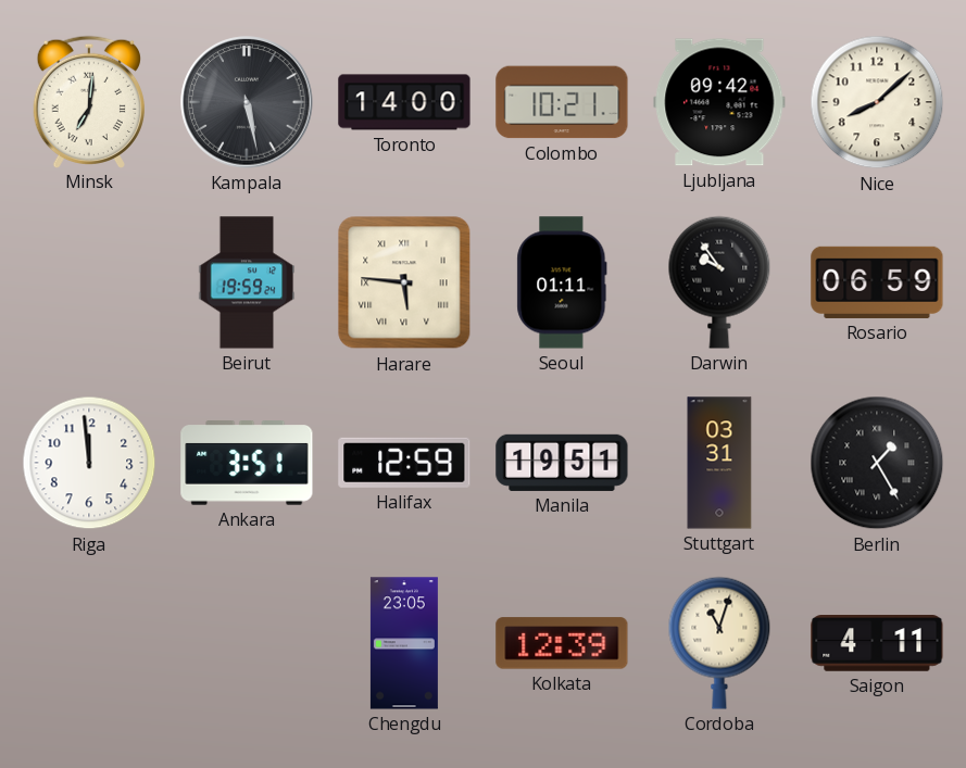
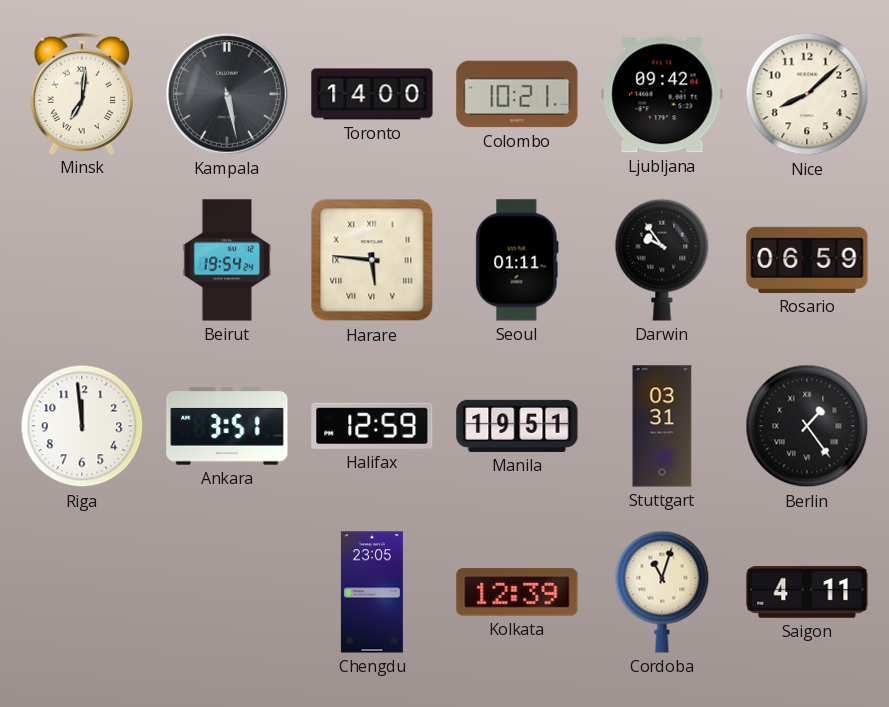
Beirut: 19:59 -> 19:54 (227, 260)
Berlin: 1:25 -> 1:24 (807, 426)
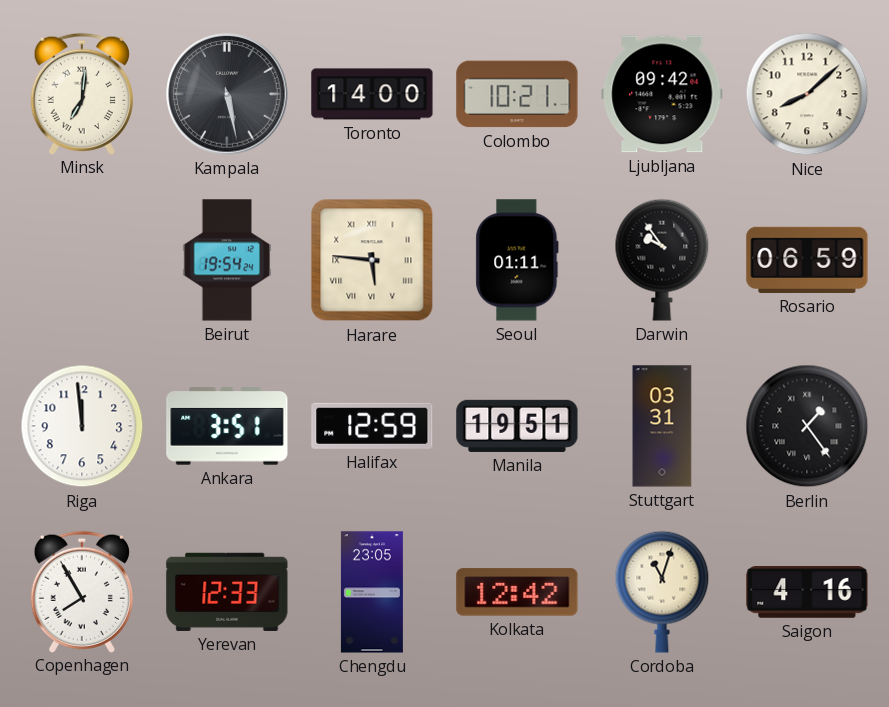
Copenhagen: none -> 7:55 (81, 591)
Yerevan: none -> 12:33 (227, 592)
Kolkata: 12:39 -> 12:42 (517, 592)
Saigon: 4:11 -> 4:16 (807, 593)
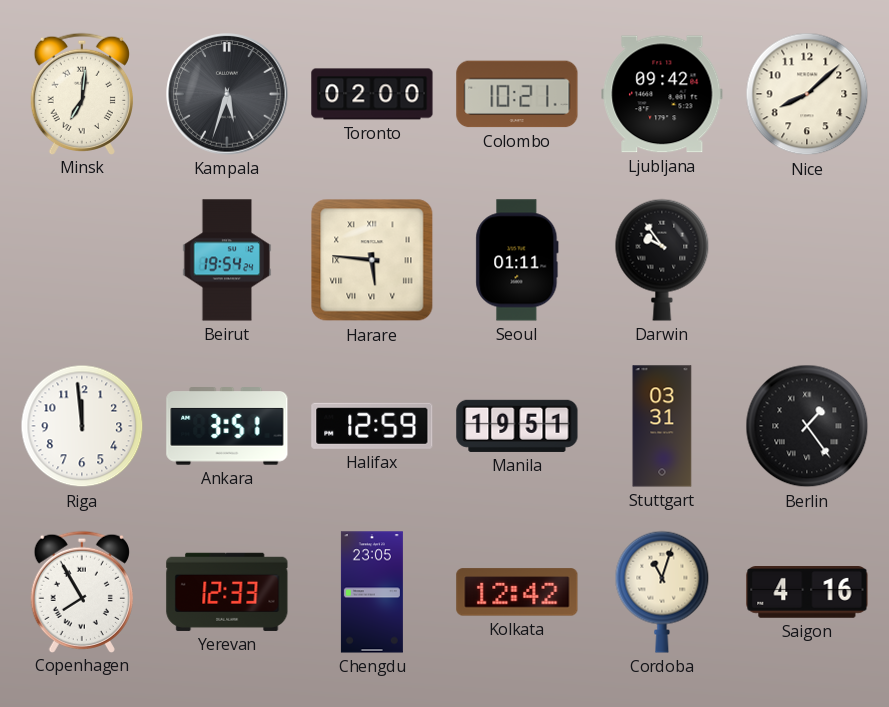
Kampala: 5:28 -> 5:33 (227, 94)
Toronto: 14:00 -> 02:00 (372, 94)
Rosario: 06:59 -> none (807, 260)
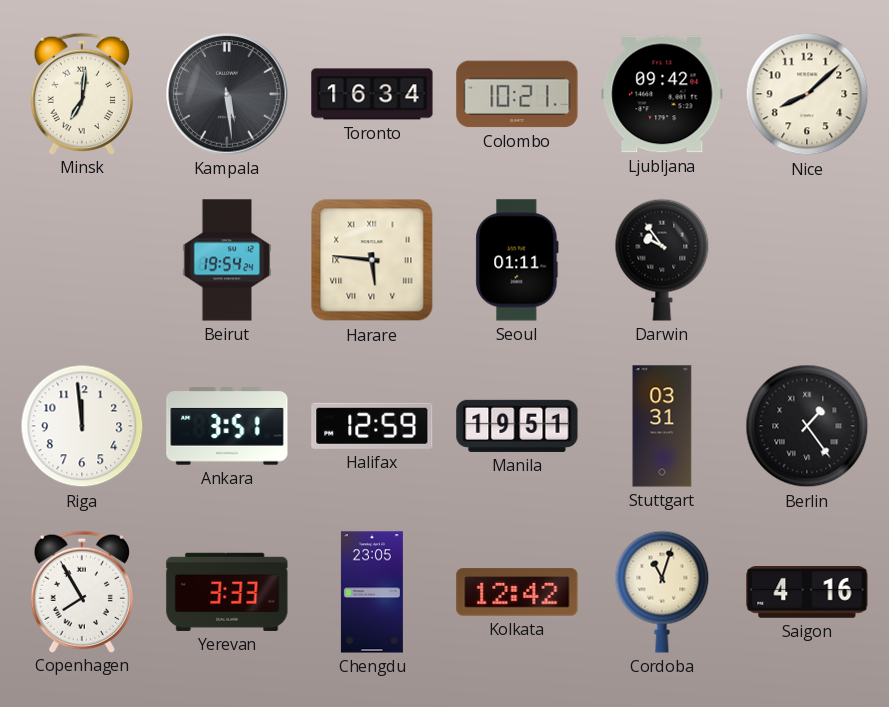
Kampala: 5:33 -> 5:29 (227, 94)
Toronto: 02:00 -> 16:34 (372, 94)
Yerevan: 12:33 -> 3:33 (227, 592)
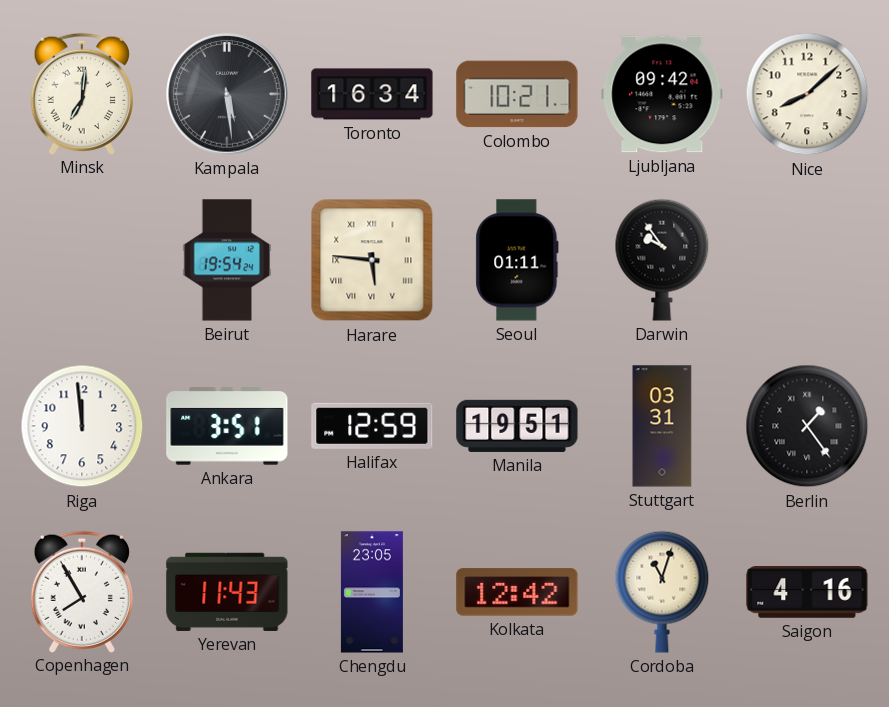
Yerevan: 3:33 -> 11:43 (227, 592)
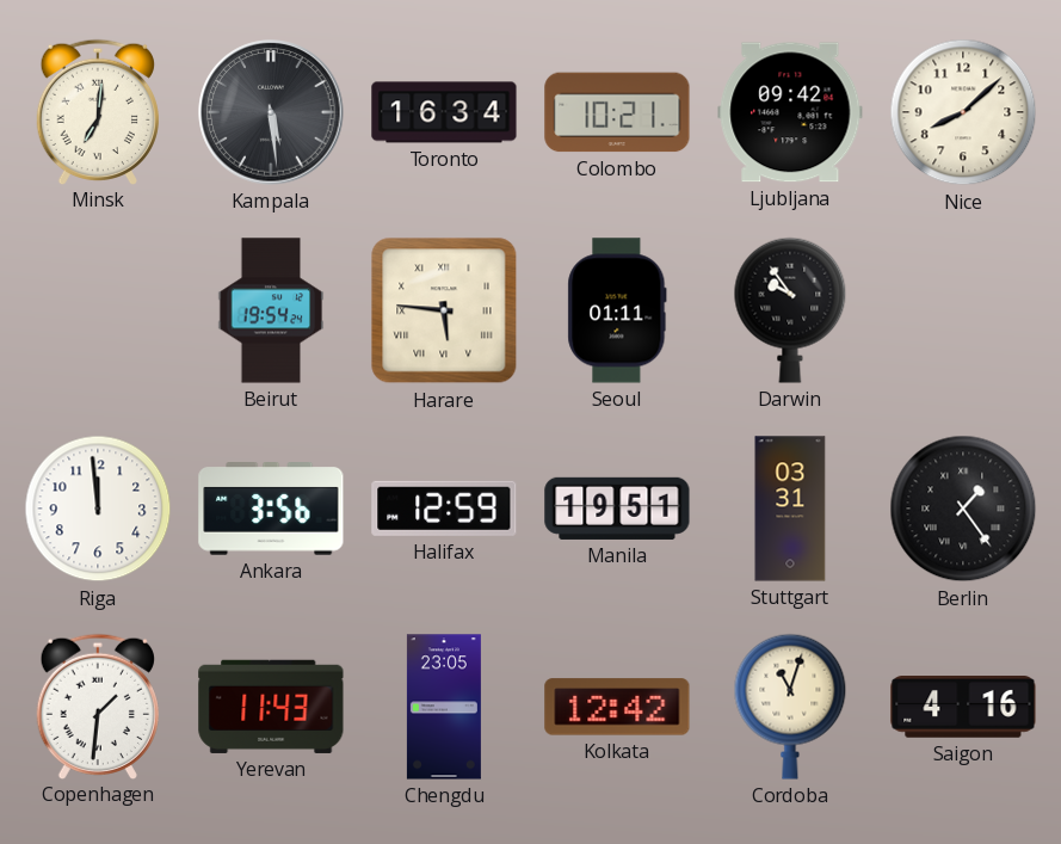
Ankara: 3:51 -> 3:56 (271, 509)
Copenhagen: 7:55 -> 1:31 (97, 706)
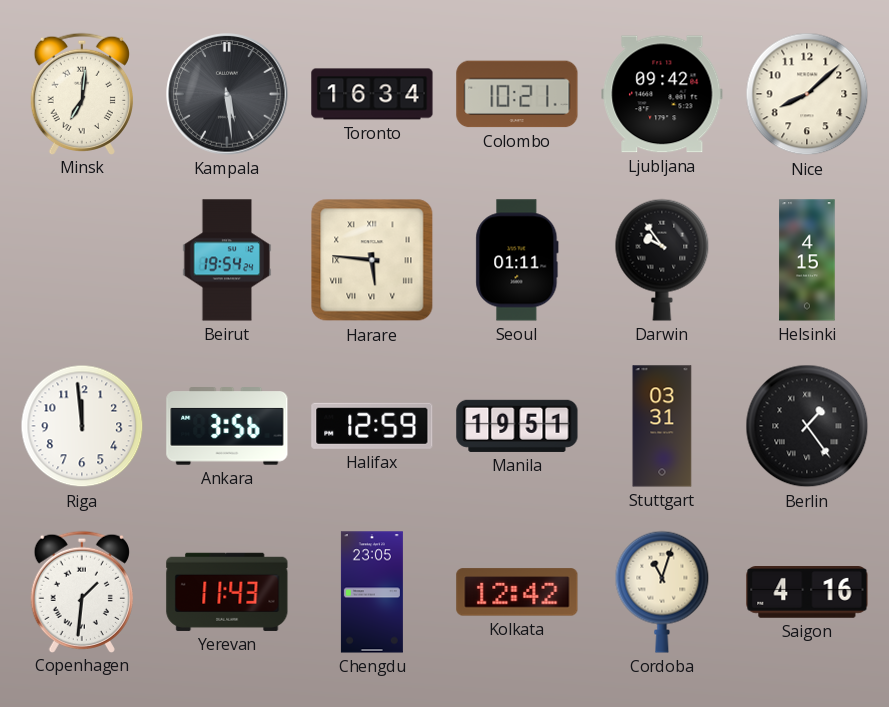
Helsinki: none -> 4:15 (807, 260)
